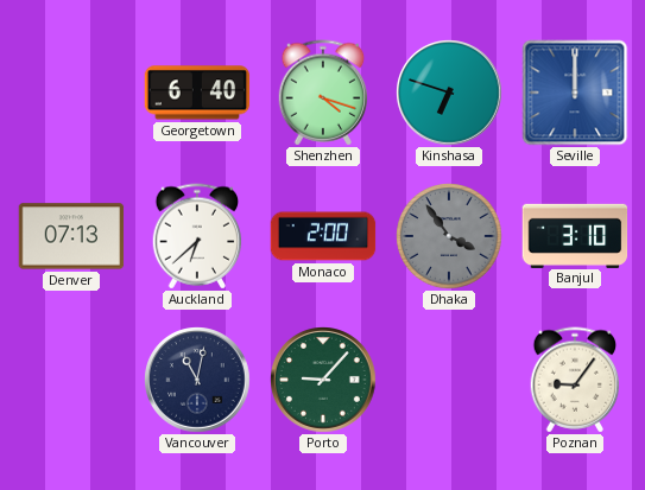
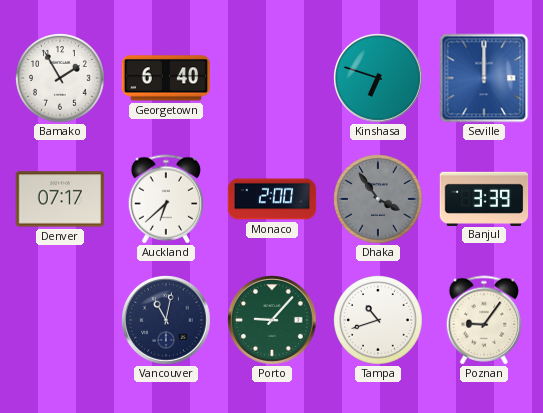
Bamako: none -> 1:55 (60, 78)
Shenzhen: 4:18 -> none (323, 93)
Denver: 07:13 -> 07:17 (60, 199)
Banjul: 3:10 -> 3:39 (484, 198)
Tampa: none -> 10:42 (378, 320)
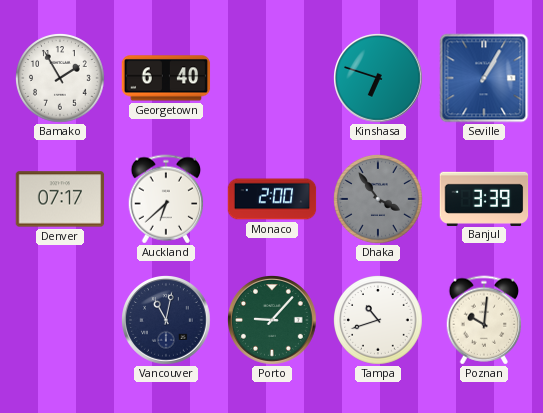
Seville: 12:00 -> 1:05 (484, 78)
Poznan: 9:06 -> 10:01 (484, 320)
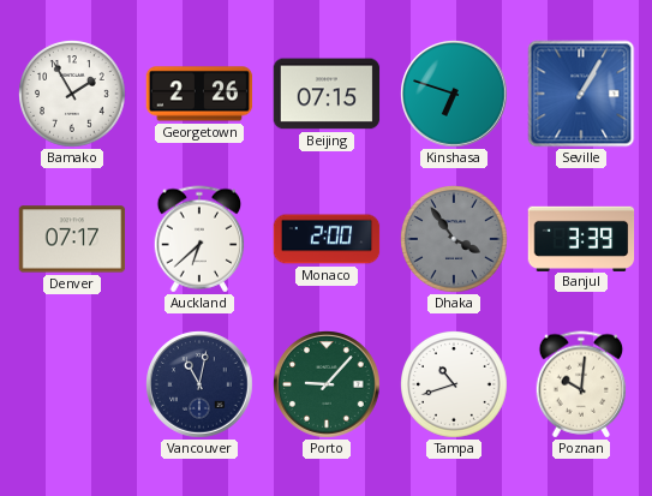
Georgetown: 6:40 -> 2:26 (199, 94)
Beijing: none -> 07:15 (327, 94)
